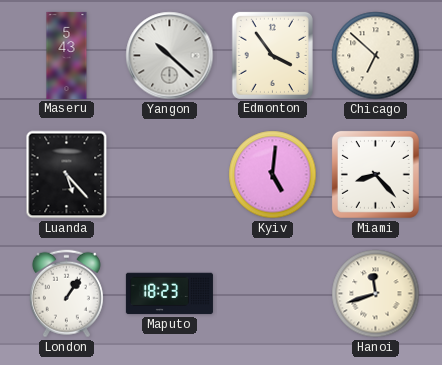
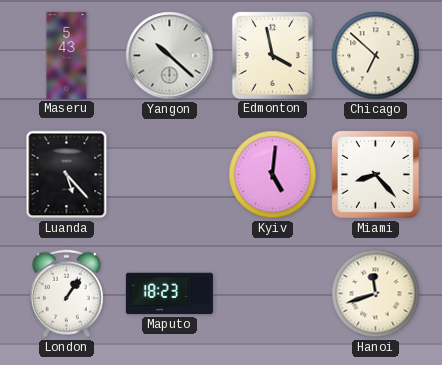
Edmonton: 3:54 -> 3:58 (272, 55)
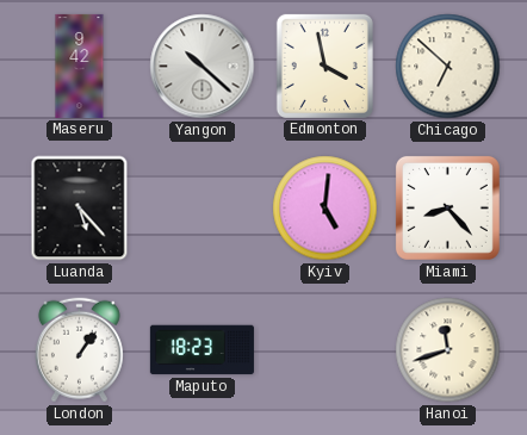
Maseru: 5:43 -> 9:42 (80, 66)
